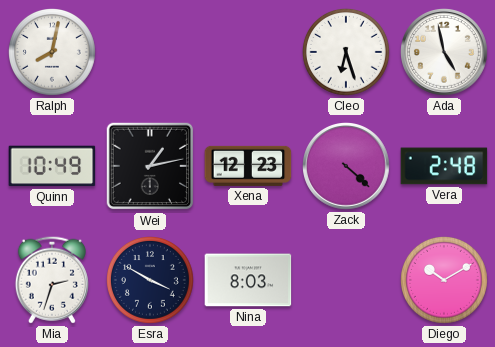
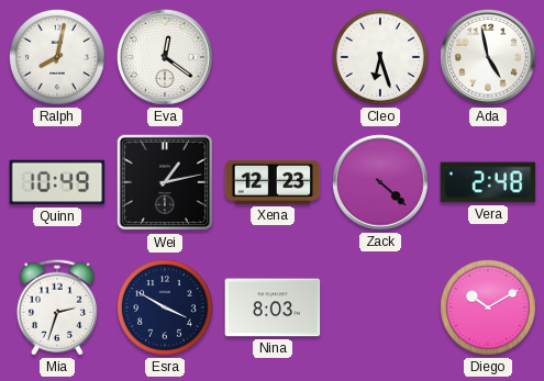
Eva: none -> 12:21 (166, 58)
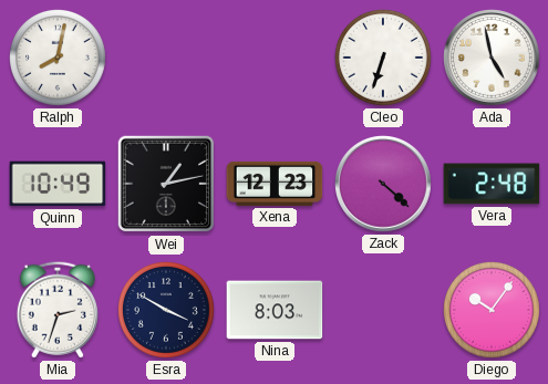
Eva: 12:21 -> none (166, 58)
Cleo: 6:27 -> 6:33 (384, 59)
Diego: 10:10 -> 10:06 (493, 311)
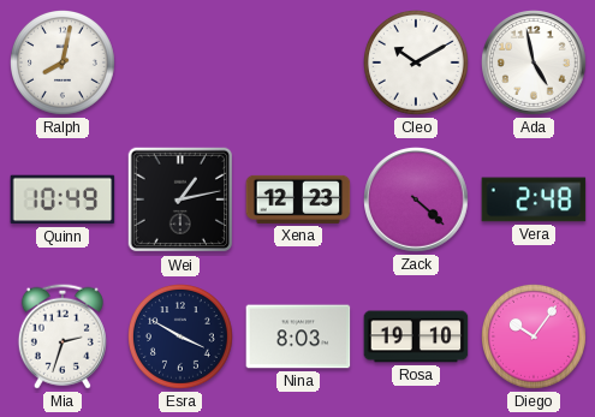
Cleo: 6:33 -> 10:10 (417, 64)
Rosa: none -> 19:10 (416, 336)
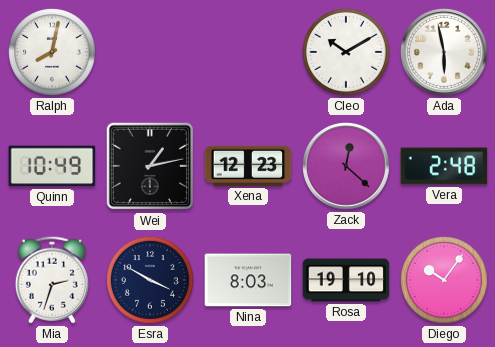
Ada: 4:58 -> 5:58 (445, 53)
Zack: 4:22 -> 12:22 (347, 167)
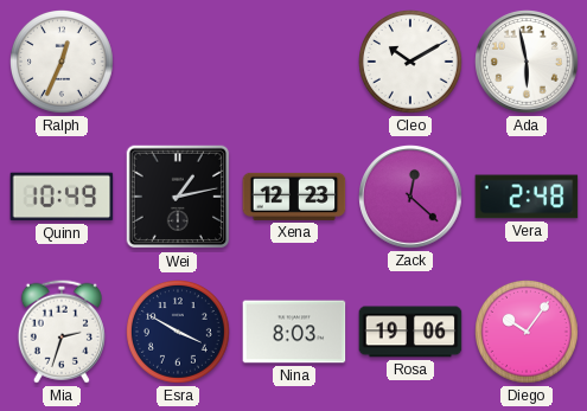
Ralph: 8:02 -> 12:34 (63, 63)
Rosa: 19:10 -> 19:06 (410, 332)
